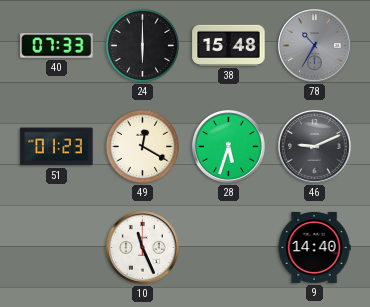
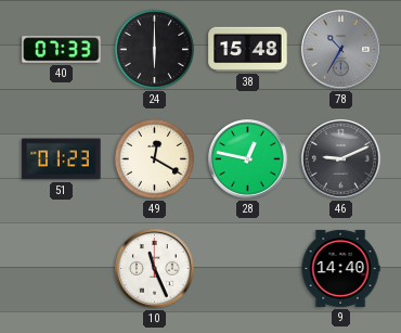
28: 5:33 -> 12:47 (248, 159)
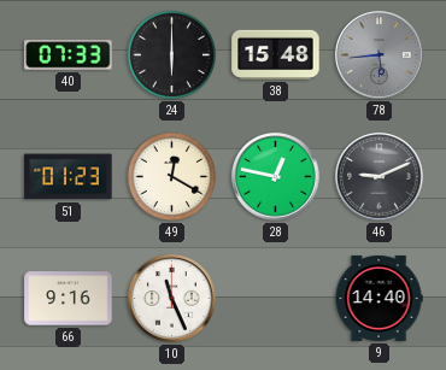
78: 10:35 -> 5:44 (380, 55)
66: none -> 9:16 (69, 299)
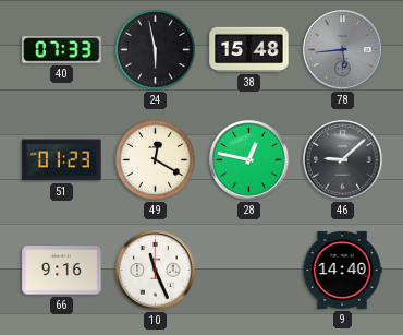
24: 6:00 -> 5:58 (155, 49)
46: 9:11 -> 9:08 (343, 160)
